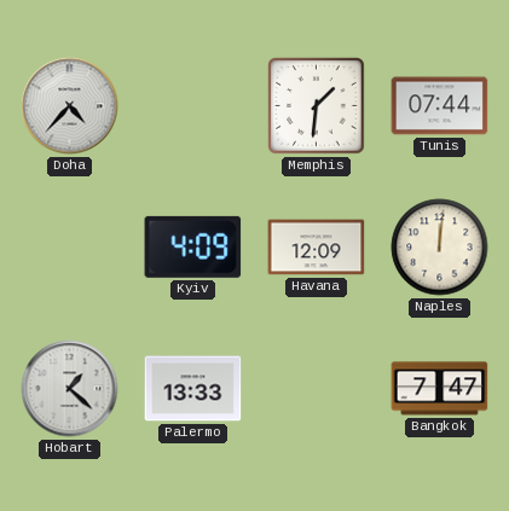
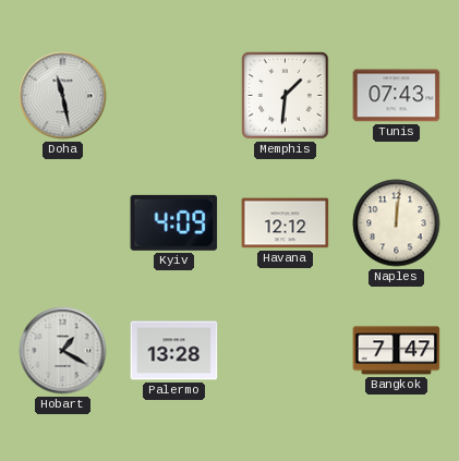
Doha: 4:37 -> 11:28 (63, 96)
Tunis: 07:44 -> 07:43 (397, 96)
Havana: 12:09 -> 12:12 (286, 223)
Hobart: 1:22 -> 1:20 (63, 351)
Palermo: 13:33 -> 13:28 (174, 351)
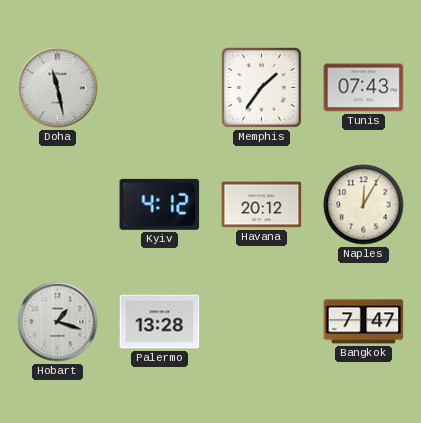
Memphis: 1:31 -> 1:36 (262, 88)
Kyiv: 4:09 -> 4:12 (160, 204)
Havana: 12:12 -> 20:12 (262, 205)
Naples: 12:01 -> 12:05 (364, 205)
Hobart: 1:20 -> 1:18 (58, 322)
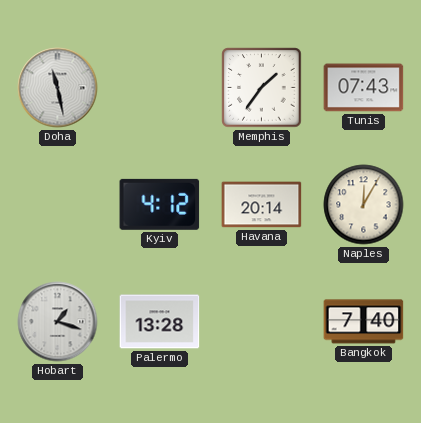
Havana: 20:12 -> 20:14 (262, 205)
Bangkok: 7:47 -> 7:40 (364, 322)
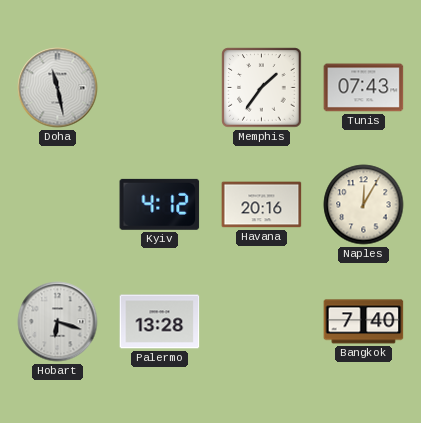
Havana: 20:14 -> 20:16 (262, 205)
Hobart: 1:18 -> 6:18 (58, 322)
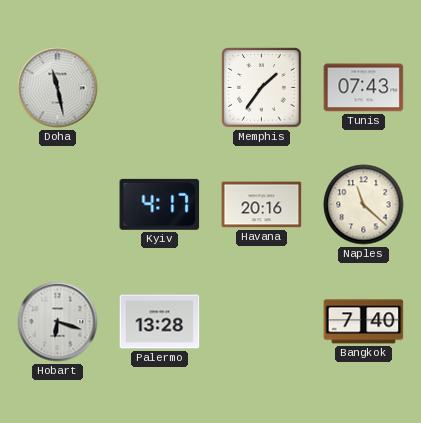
Kyiv: 4:12 -> 4:17 (160, 204)
Naples: 12:05 -> 11:22 (364, 205)
